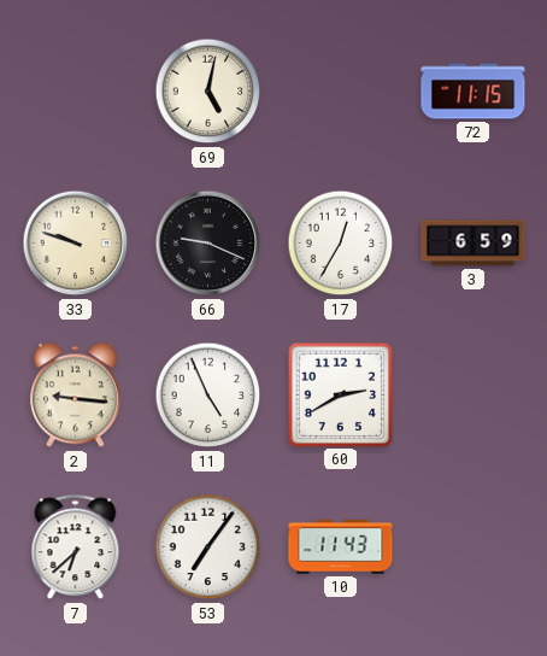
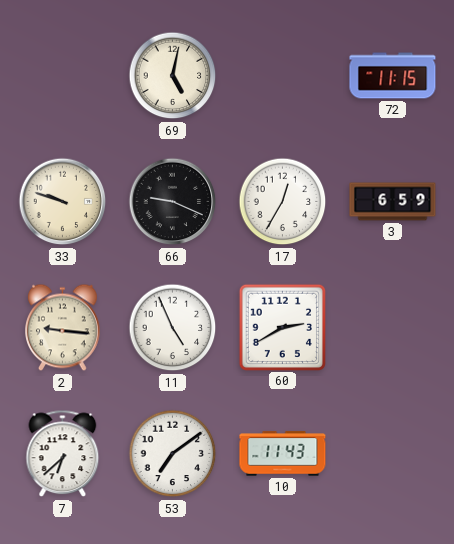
53: 7:06 -> 7:09 (173, 454)
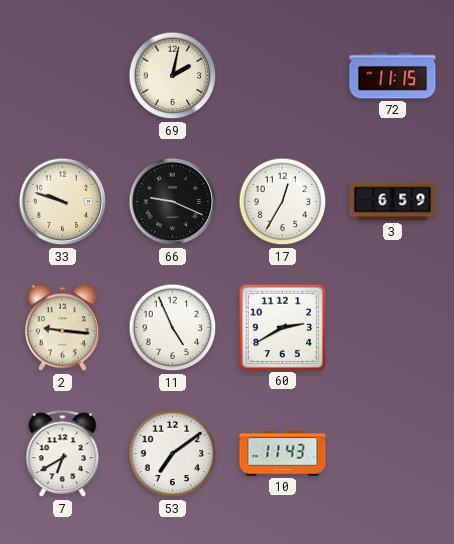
69: 5:02 -> 2:02 (173, 76)
7: 6:38 -> 6:40 (63, 454)
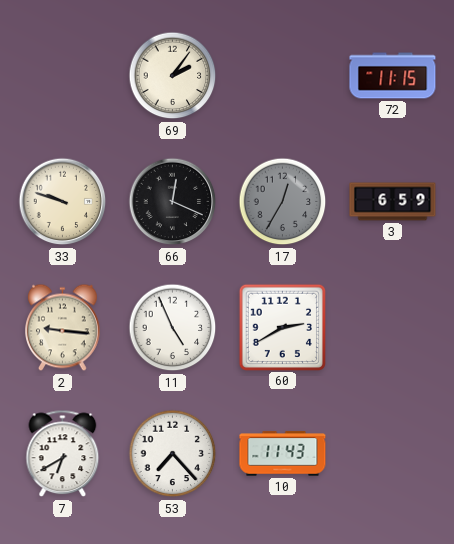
69: 2:02 -> 2:06 (173, 76)
66: 9:19 -> 12:19 (173, 202)
17 dial: white -> grey (283, 202)
53: 7:09 -> 7:23 (173, 454)
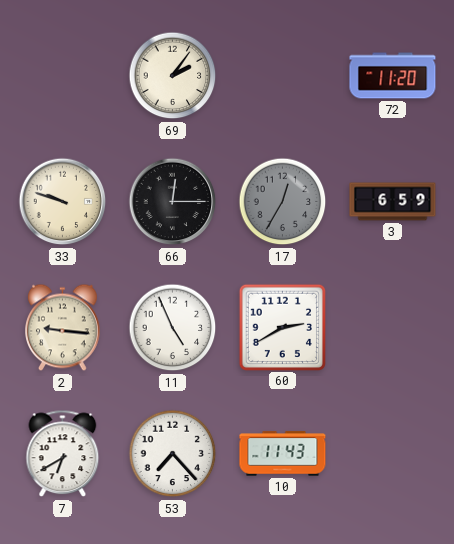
72: 11:15 -> 11:20 (393, 76)
66: 12:19 -> 12:15 (173, 202)
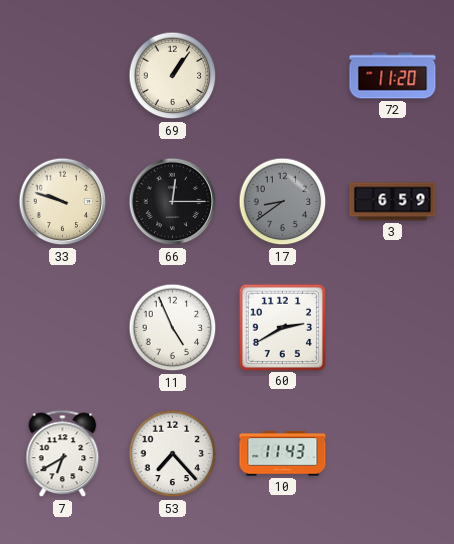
69: 2:06 -> 1:06 (173, 76)
17: 12:35 -> 8:39 (283, 202)
2: 9:16 -> none (63, 328)
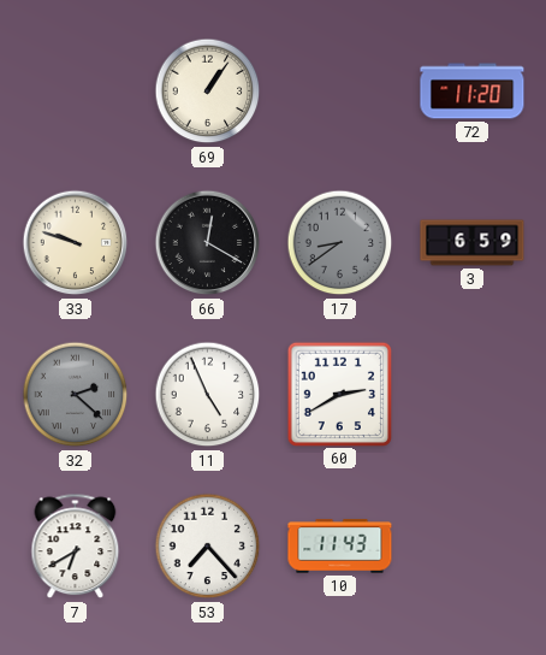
66: 12:15 -> 12:20 (208, 243)
32: none -> 2:22 (76, 395)
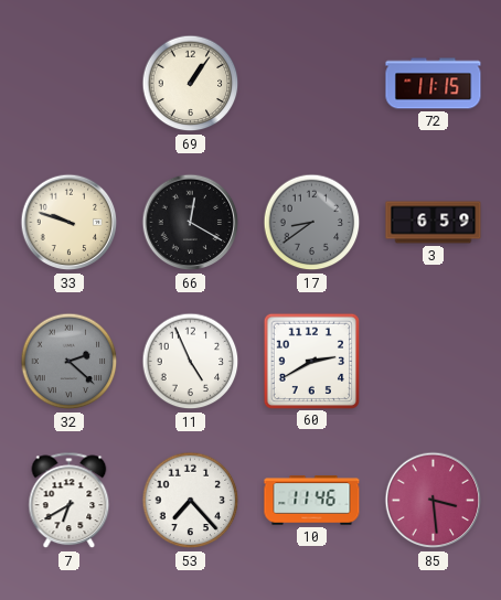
72: 11:20 -> 11:15 (434, 84)
10: 11:43 -> 11:46 (312, 501)
85: none -> 3:29 (434, 501)
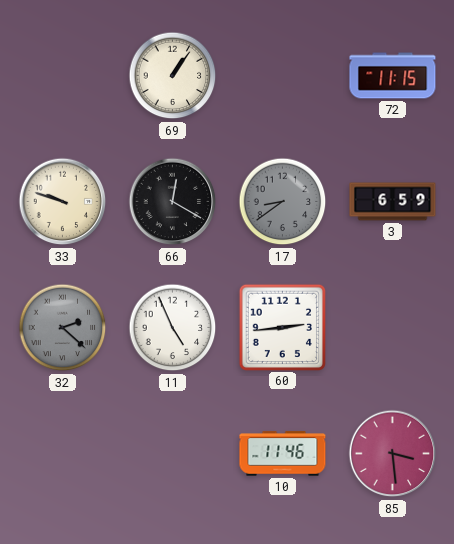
60: 2:40 -> 2:44 (282, 327)
7: 6:40 -> none (70, 501)
53: 7:23 -> none (191, 501)
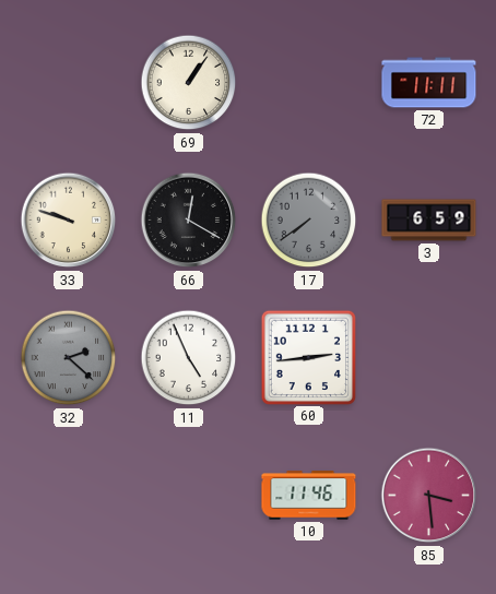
72: 11:15 -> 11:11 (429, 83)
17: 8:39 -> 7:39 (309, 221)
